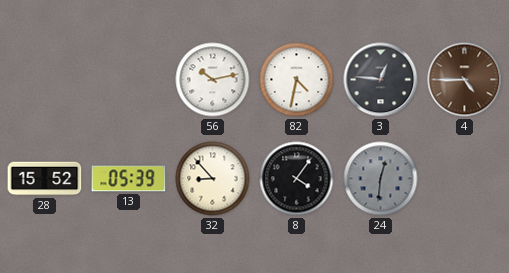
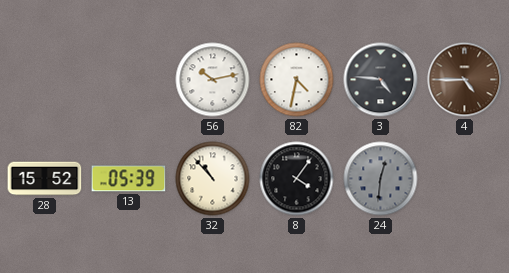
3: 12:46 -> 4:46 (381, 80)
32: 8:53 -> 10:53 (213, 179)
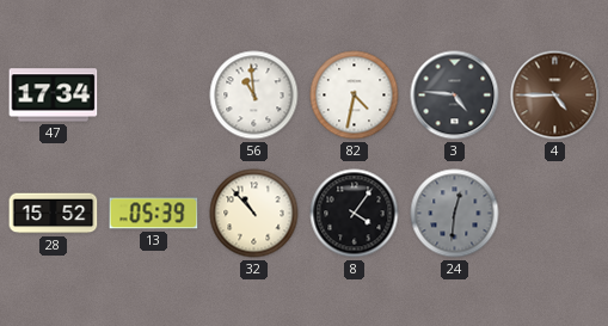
47: none -> 17:34 (54, 96)
56: 10:13 -> 10:59 (254, 96)
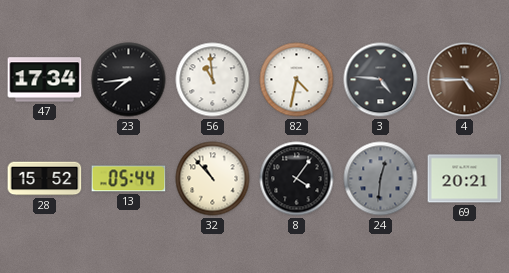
23: none -> 7:44 (129, 80)
13: 05:39 -> 05:44 (129, 179)
69: none -> 20:21 (465, 179)
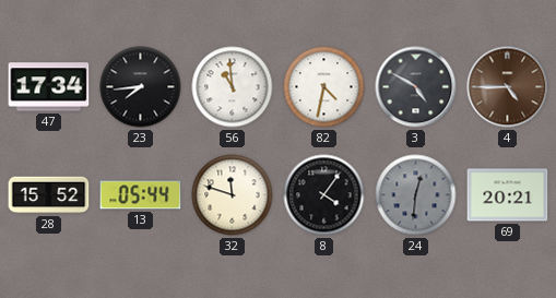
3: 4:46 -> 4:50 (416, 87)
32: 10:53 -> 11:48 (233, 195)
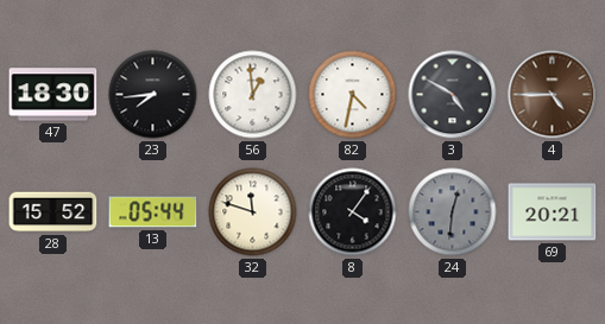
47: 17:34 -> 18:30 (53, 95)
56: 10:59 -> 12:59 (253, 95)
